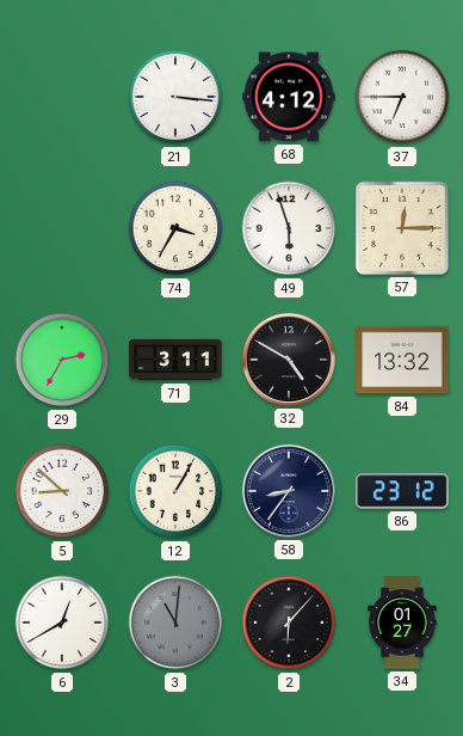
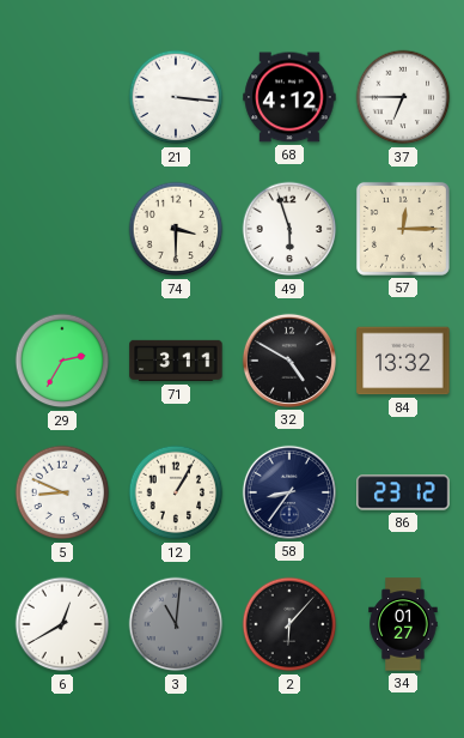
74: 3:35 -> 3:30 (176, 229)
5: 8:52 -> 8:49 (62, 492)
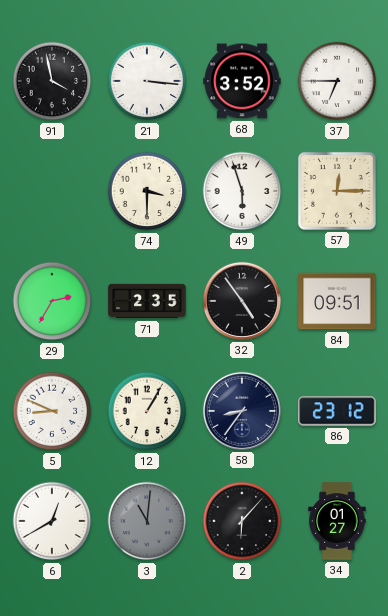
91: none -> 3:58 (52, 81)
68: 4:12 -> 3:52 (242, 81)
71: 3:11 -> 2:35 (147, 301)
32: 4:50 -> 4:54 (242, 301)
84: 13:32 -> 09:51 (337, 301)
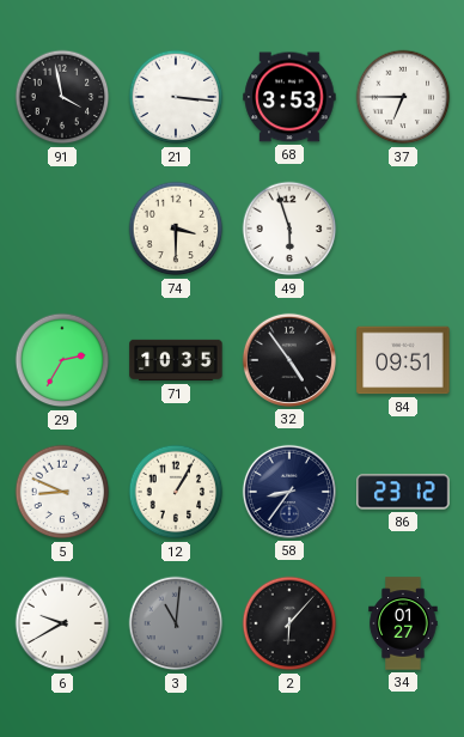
68: 3:52 -> 3:53 (289, 97)
57: 12:15 -> none (337, 191)
71: 2:35 -> 10:35 (176, 360)
6: 12:40 -> 9:40 (62, 623)
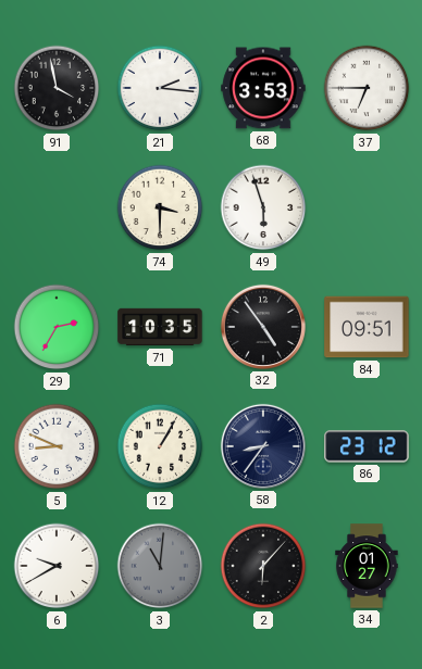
21: 3:16 -> 2:16 (160, 88)
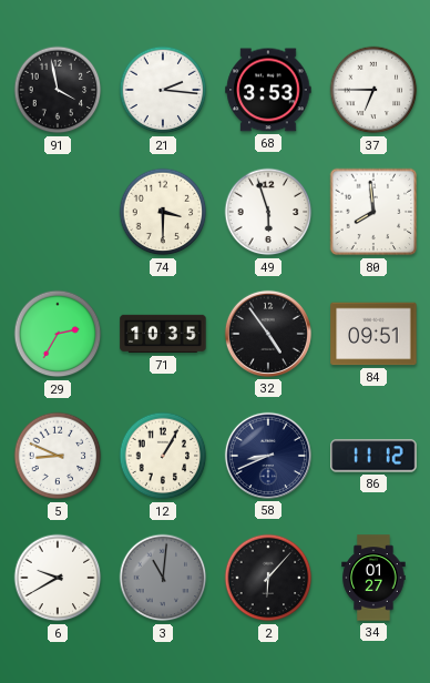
80: none -> 7:59 (373, 212)
58: 8:36 -> 8:41 (268, 456)
86: 23:12 -> 11:12 (373, 456)
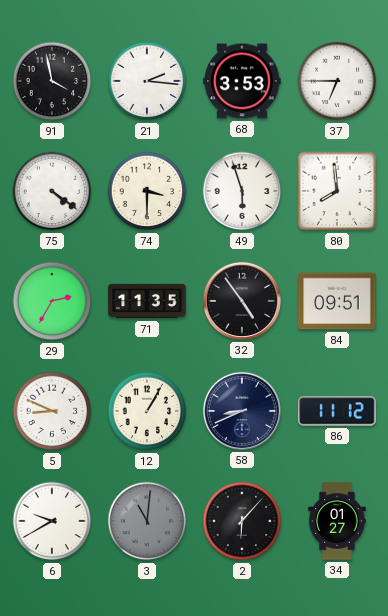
75: none -> 4:21 (52, 191)
71: 10:35 -> 11:35 (147, 301)
